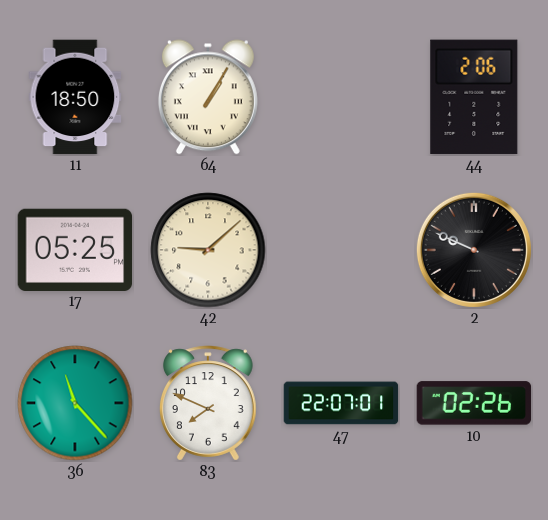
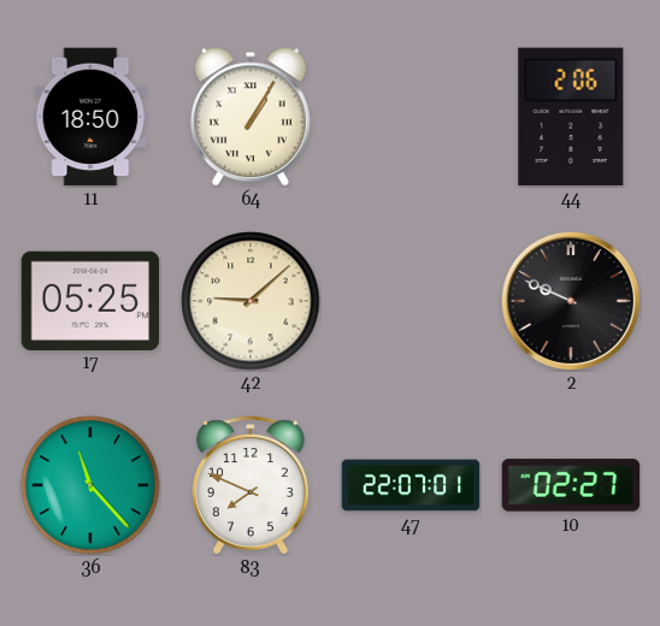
10: 02:26 -> 02:27 (571, 485)
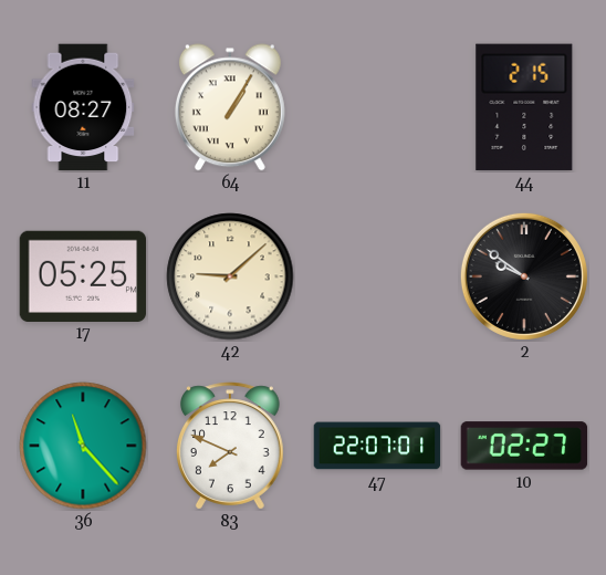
11: 18:50 -> 08:27 (83, 107)
44: 2:06 -> 2:15 (524, 107)
2: 9:49 -> 9:51 (524, 276)
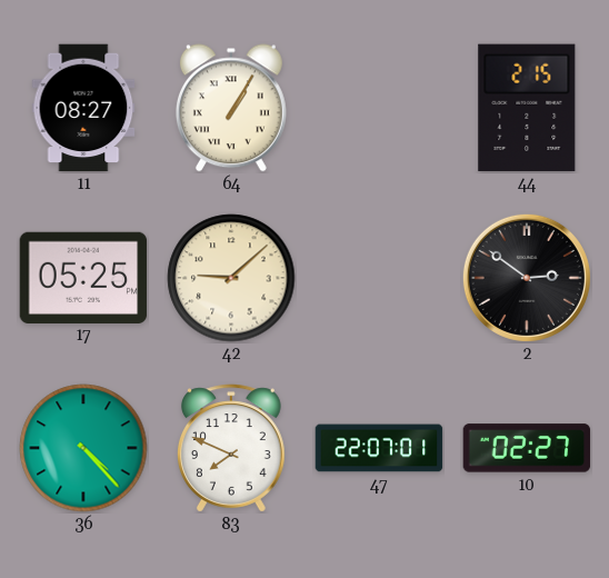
2: 9:51 -> 2:51 (527, 278)
36: 11:23 -> 4:23 (83, 448)
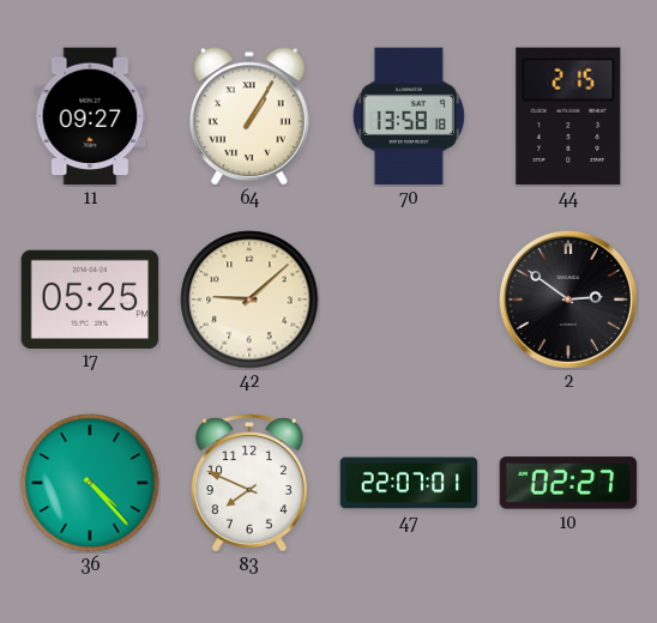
11: 08:27 -> 09:27 (90, 116)
70: none -> 13:58 (409, 116)
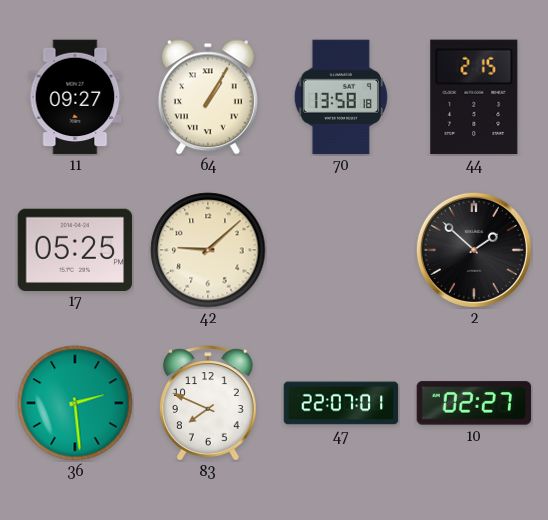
2: 2:51 -> 1:52 (474, 250)
36: 4:23 -> 2:29 (75, 403)
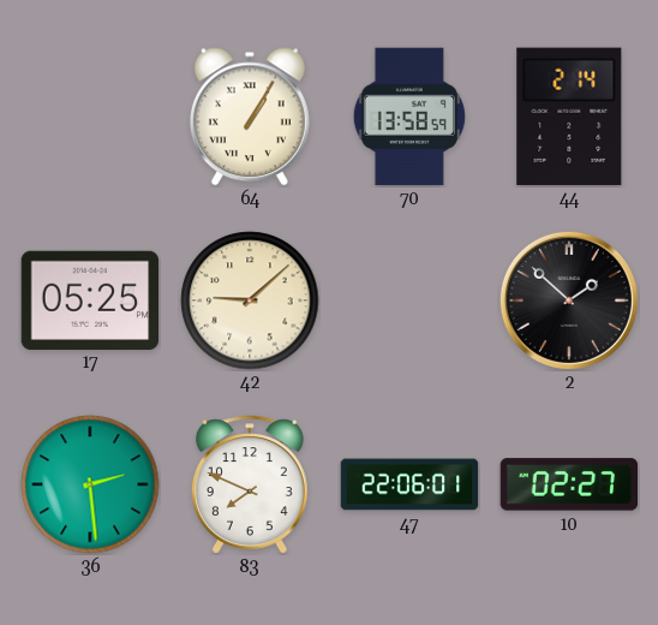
11: 09:27 -> none (75, 97)
70: 13:58:18 -> 13:58:59 (409, 117)
44: 2:15 -> 2:14 (569, 117)
47: 22:07 -> 22:06 (409, 484)
